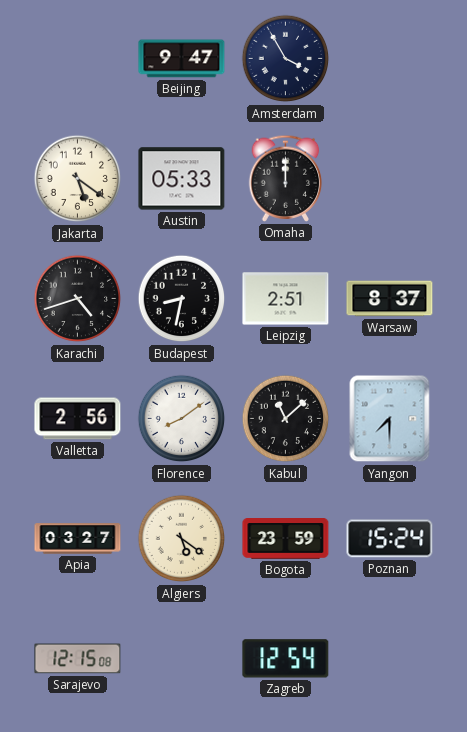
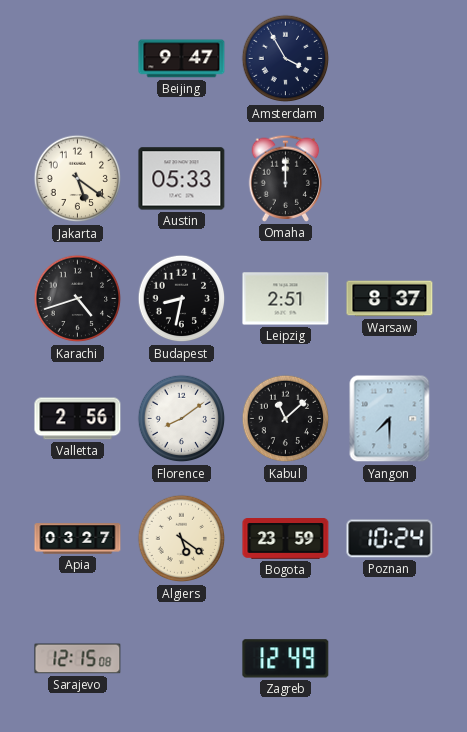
Poznan: 15:24 -> 10:24 (390, 539)
Zagreb: 12:54 -> 12:49 (286, 659)
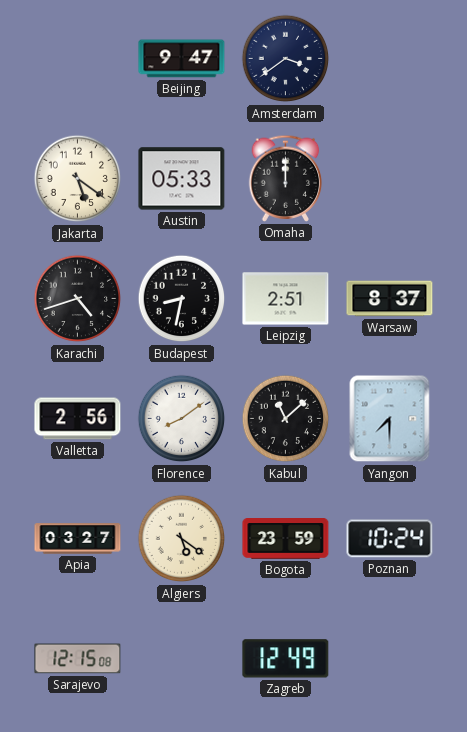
Amsterdam: 3:55 -> 3:39 (286, 59)
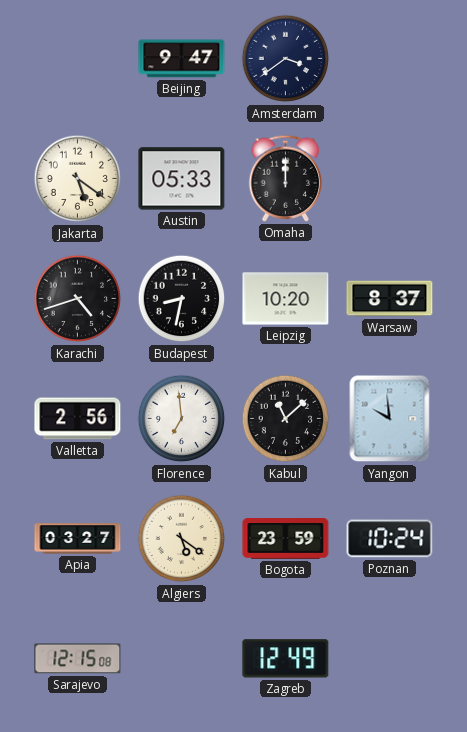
Leipzig: 2:51 -> 10:20 (286, 299)
Florence: 8:09 -> 6:59 (182, 419)
Yangon: 7:30 -> 9:59 (390, 419)
